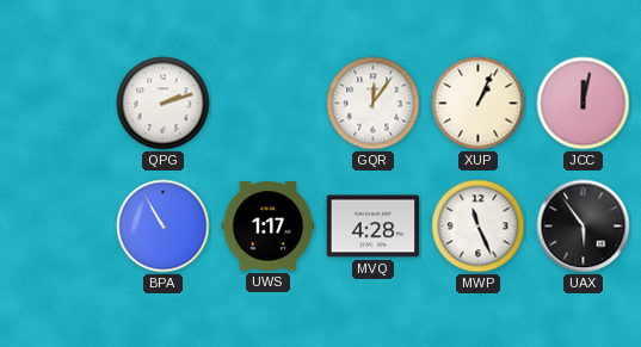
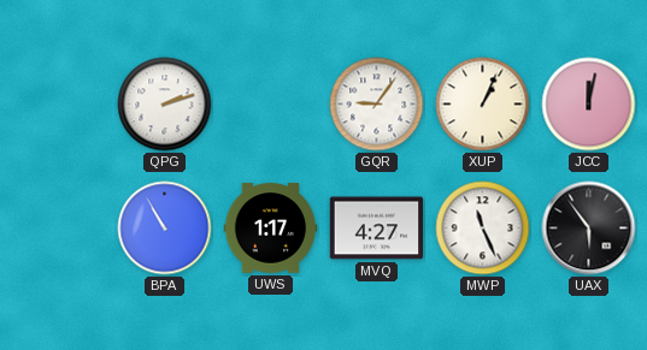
GQR: 12:06 -> 9:06 (377, 105)
MVQ: 4:28 -> 4:27 (377, 229)
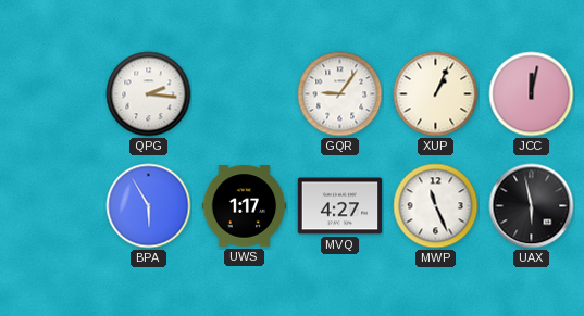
QPG: 2:12 -> 2:16 (149, 94)
BPA: 10:55 -> 5:55 (149, 206)
UAX: 5:54 -> 5:58 (532, 206)
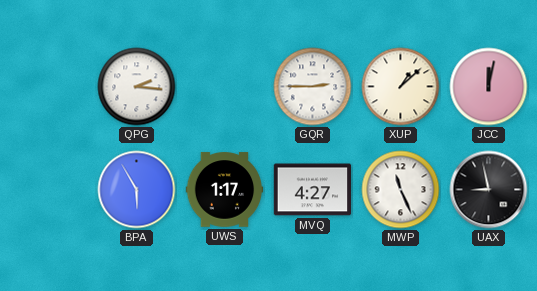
GQR: 9:06 -> 2:45 (313, 87)
XUP: 1:04 -> 1:08 (401, 87)
UAX: 5:58 -> 8:58 (489, 190)
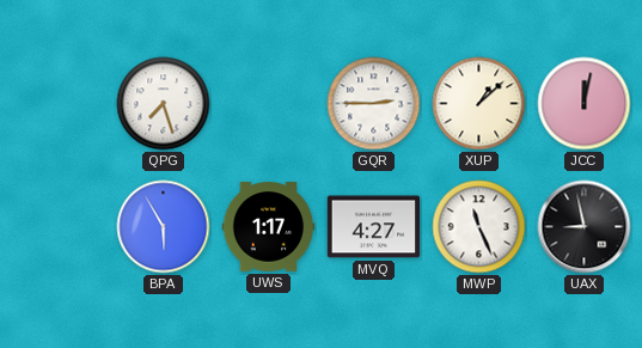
QPG: 2:16 -> 7:27 (164, 104)
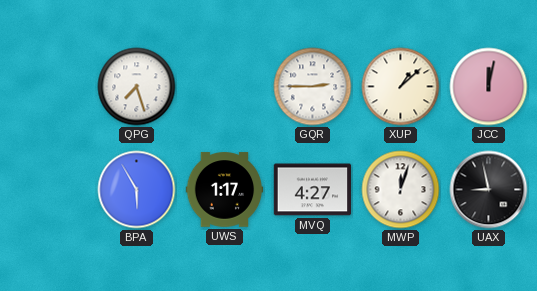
MWP: 11:26 -> 12:03 (401, 190)
